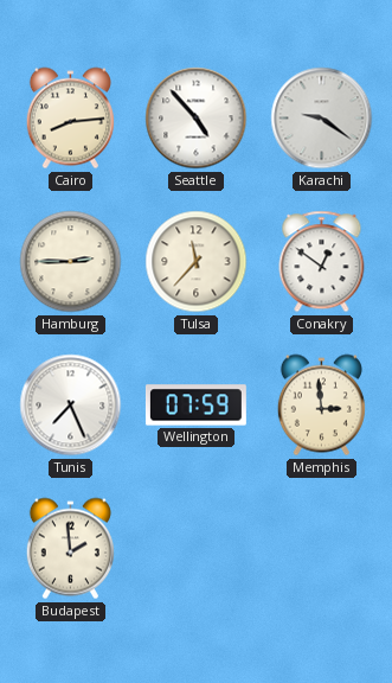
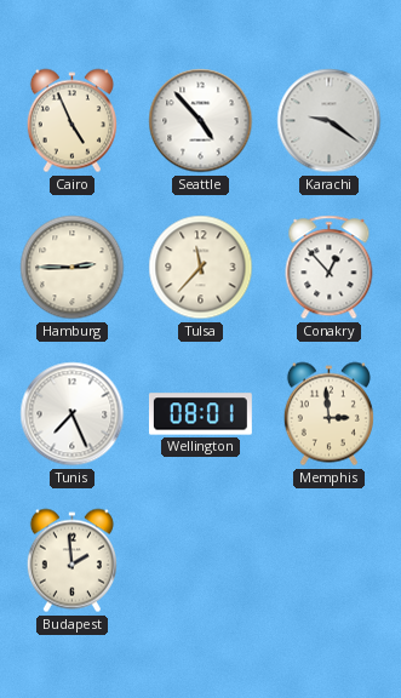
Cairo: 8:14 -> 4:56 (71, 121)
Conakry: 12:51 -> 12:53 (330, 268)
Wellington: 07:59 -> 08:01 (200, 414)
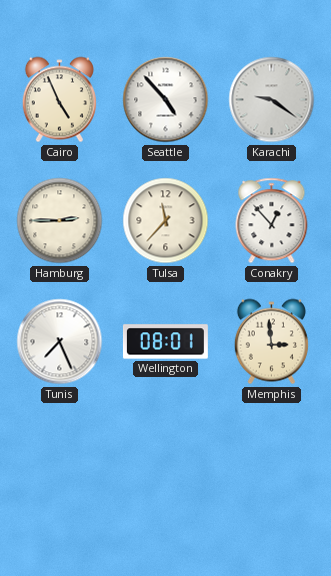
Budapest: 1:59 -> none (71, 561)
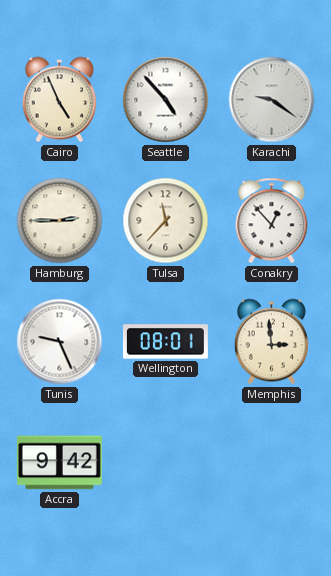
Tunis: 7:26 -> 9:26 (60, 342)
Accra: none -> 9:42 (59, 463)
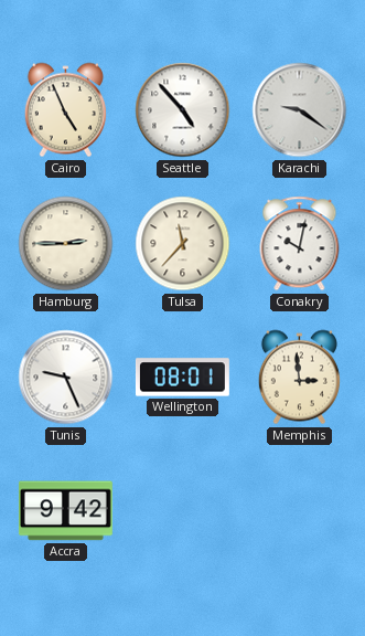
Conakry: 12:53 -> 10:02 (300, 244)
